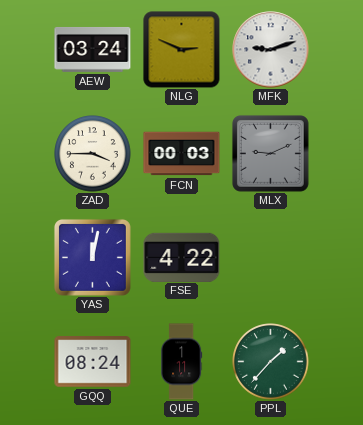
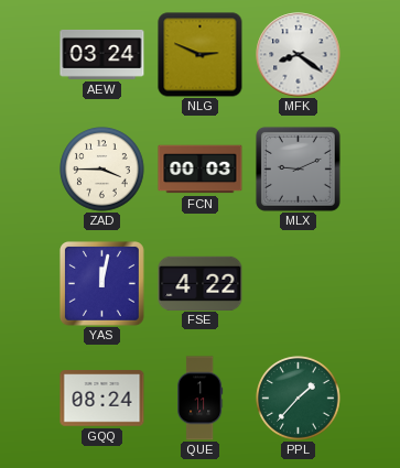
MFK: 9:12 -> 8:21 (299, 55)
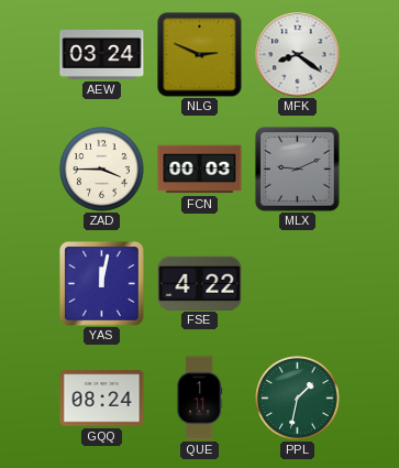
PPL: 1:37 -> 1:32 (298, 399)
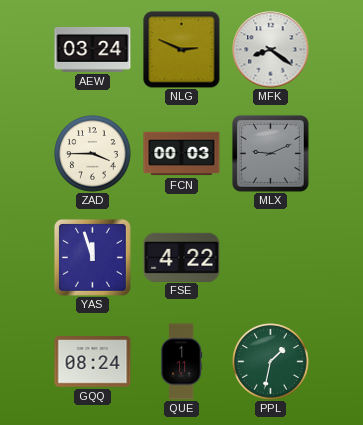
YAS: 12:02 -> 11:57 (92, 257)
